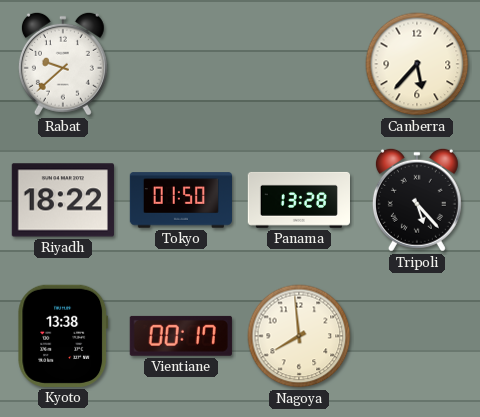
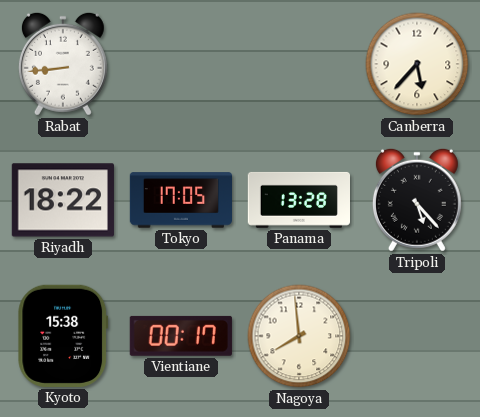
Rabat: 9:38 -> 8:44 (63, 64)
Tokyo: 01:50 -> 17:05 (180, 200)
Kyoto: 13:38 -> 15:38 (63, 336)
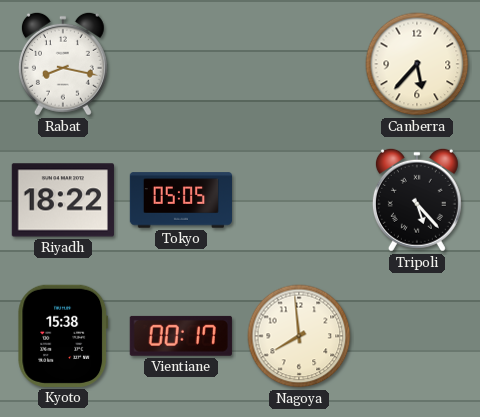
Rabat: 8:44 -> 8:17 (63, 64)
Tokyo: 17:05 -> 05:05 (180, 200)
Panama: 13:28 -> none (298, 200)
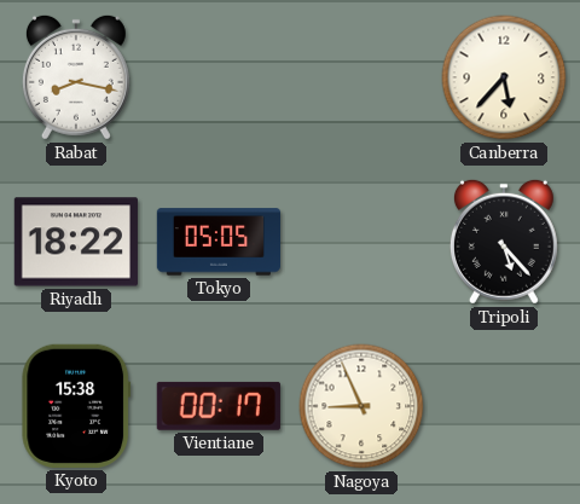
Nagoya: 7:59 -> 8:56 (361, 406)
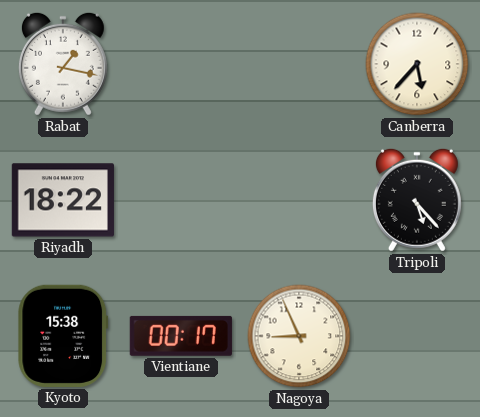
Rabat: 8:17 -> 1:17 (63, 64)
Tokyo: 05:05 -> none (217, 242)
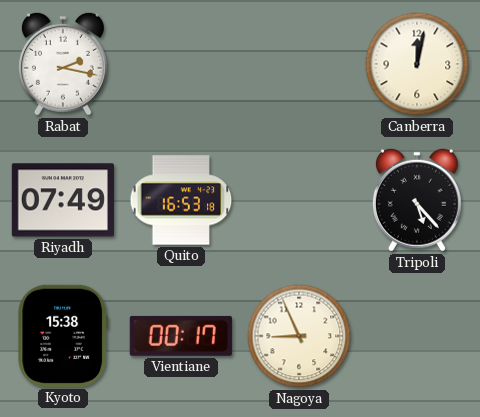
Rabat: 1:17 -> 2:17 (63, 64)
Canberra: 5:37 -> 12:02 (417, 64)
Riyadh: 18:22 -> 07:49 (63, 200)
Quito: none -> 16:53 (181, 200)
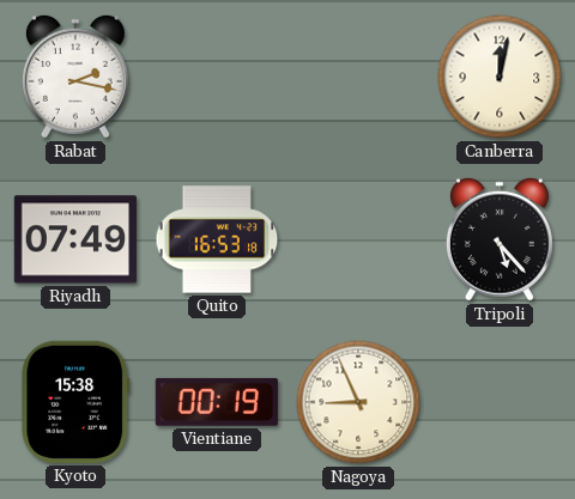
Vientiane: 00:17 -> 00:19 (217, 402)
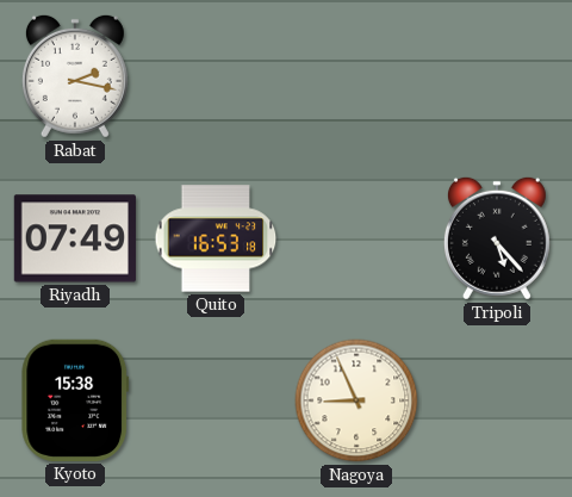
Canberra: 12:02 -> none (500, 77)
Vientiane: 00:19 -> none (217, 402)
